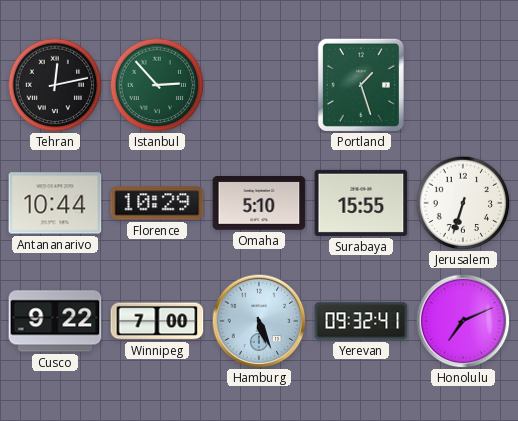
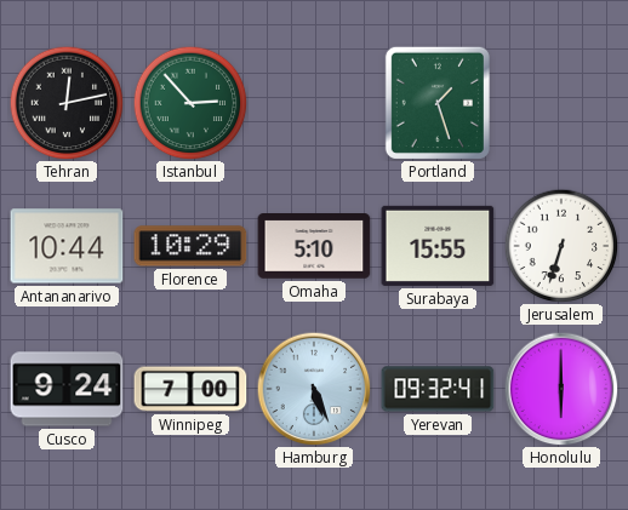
Cusco: 9:22 -> 9:24 (67, 389)
Honolulu: 7:11 -> 6:00 (561, 389)
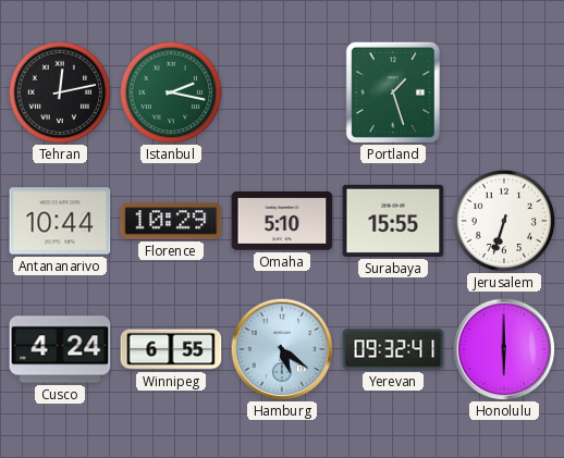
Istanbul: 2:53 -> 2:17 (171, 92)
Cusco: 9:24 -> 4:24 (60, 349)
Winnipeg: 7:00 -> 6:55 (171, 349)
Hamburg: 5:26 -> 5:21 (282, 349)
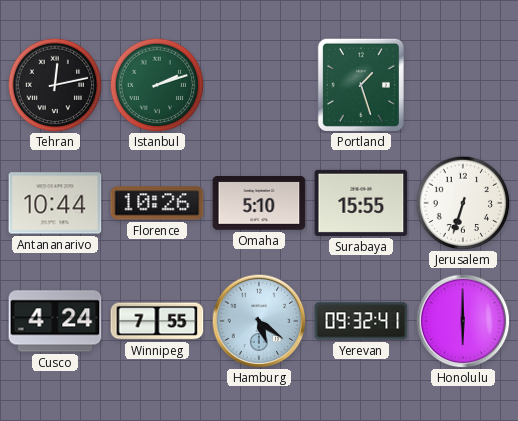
Istanbul: 2:17 -> 2:12 (157, 85)
Florence: 10:29 -> 10:26 (157, 203)
Winnipeg: 6:55 -> 7:55 (157, 321)
